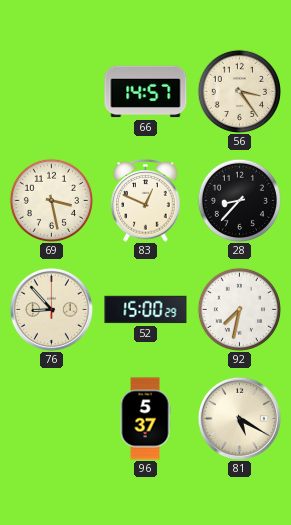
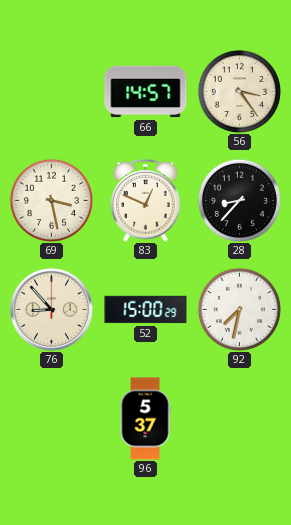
81: 5:20 -> none (239, 418)
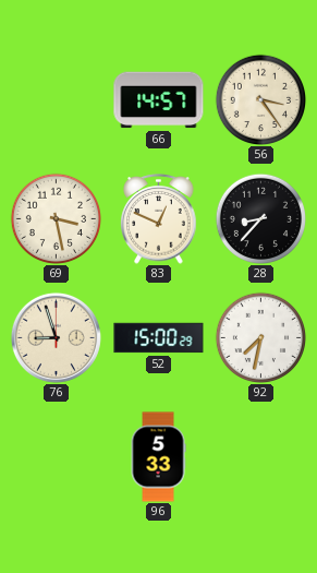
76: 8:53 -> 8:57 (56, 337)
96: 5:37 -> 5:33 (158, 457)
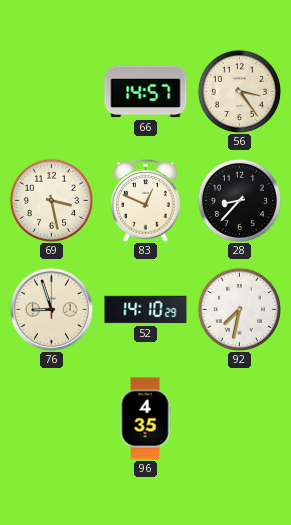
52: 15:00 -> 14:10 (146, 310)
96: 5:33 -> 4:35 (145, 419)
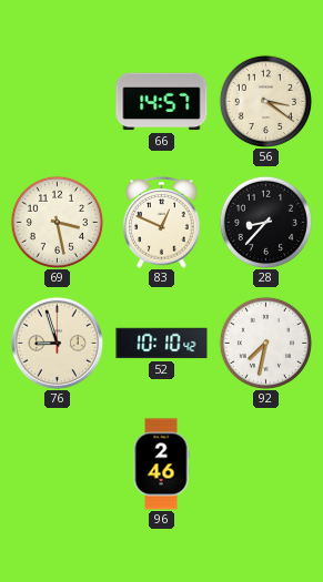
56: 3:24 -> 3:21 (265, 101)
52: 14:10 -> 10:10 (162, 344)
96: 4:35 -> 2:46 (161, 464)
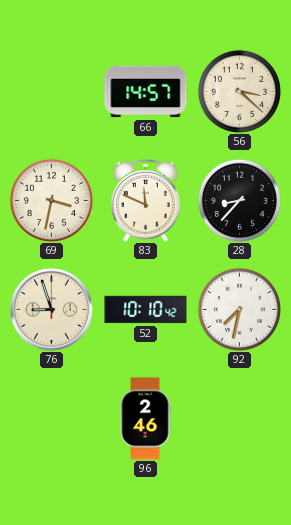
56: 3:21 -> 3:22 (239, 91)
69: 3:28 -> 3:32 (51, 200)
83: 12:49 -> 11:49 (146, 201)
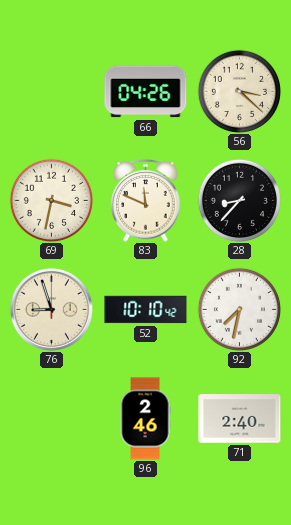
66: 14:57 -> 04:26 (146, 92)
71: none -> 2:40 (240, 419)
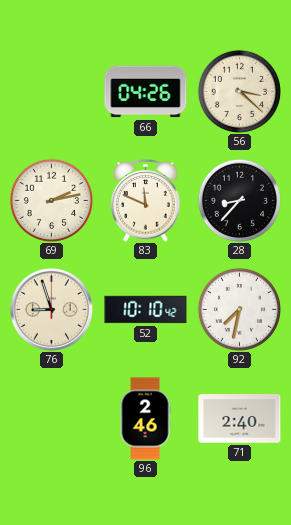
69: 3:32 -> 2:13 (51, 200)
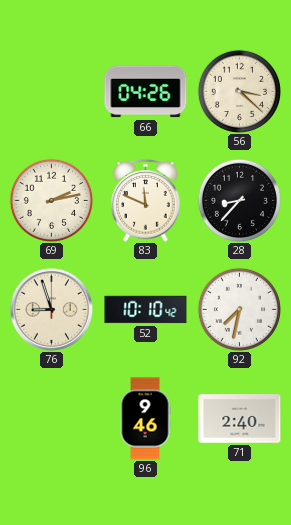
96: 2:46 -> 9:46 (145, 419)
